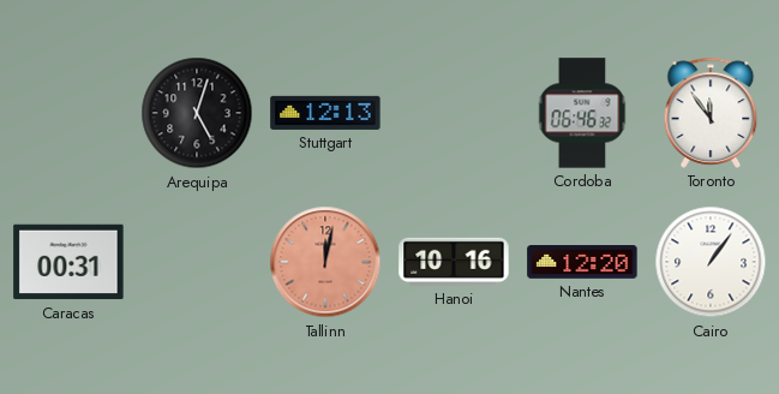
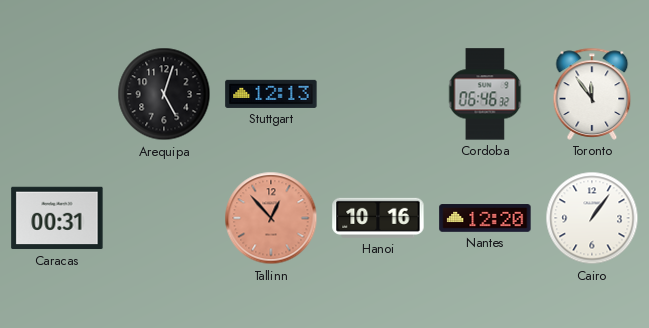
Tallinn: 12:02 -> 12:53 (271, 218)
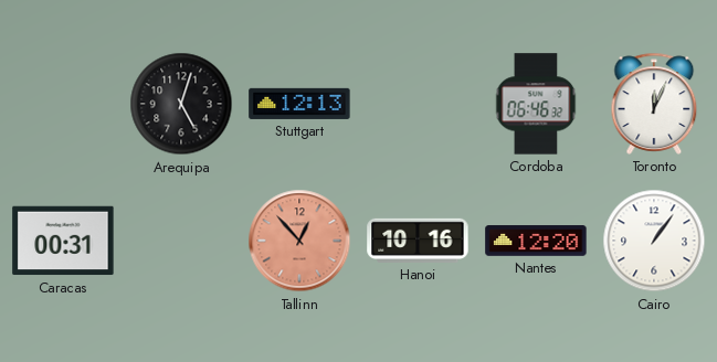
Toronto: 11:54 -> 12:04 (654, 104)
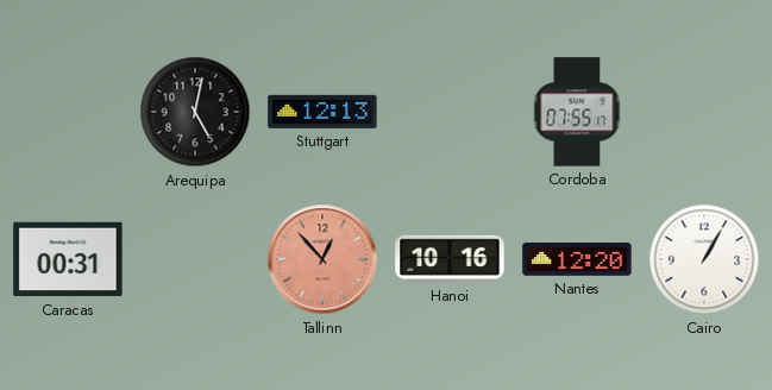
Arequipa: 5:03 -> 5:02 (195, 112)
Cordoba: 06:46 -> 07:55 (577, 112)
Toronto: 12:04 -> none (654, 104)
Cairo: 1:06 -> 1:05 (704, 259)
